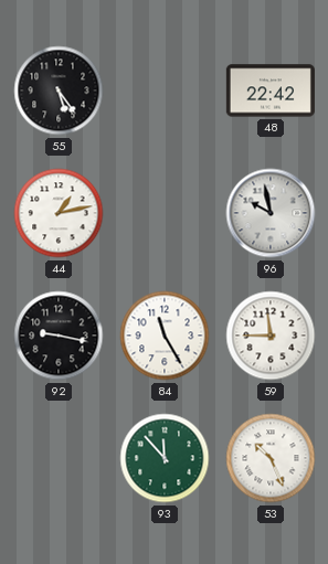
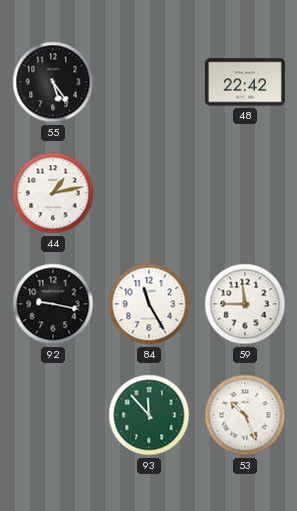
96: 9:58 -> none (271, 213)
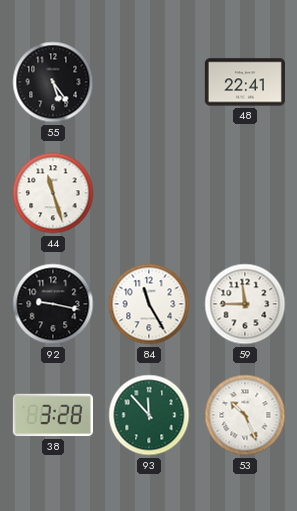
48: 22:42 -> 22:41 (245, 82)
44: 1:13 -> 11:27 (53, 193)
38: none -> 3:28 (53, 415)
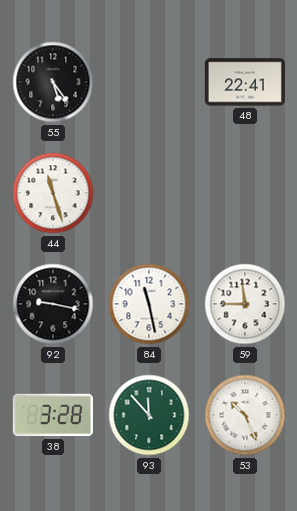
84: 11:25 -> 11:28 (149, 304)
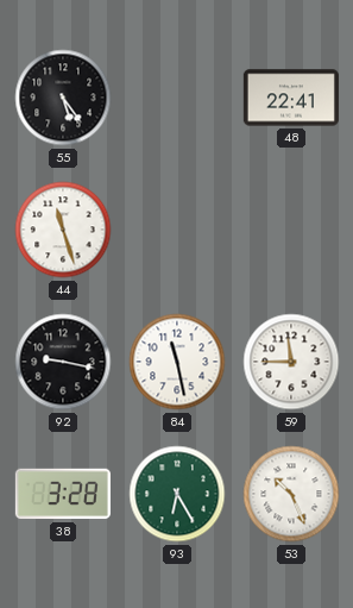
93: 11:53 -> 6:25 (177, 494)
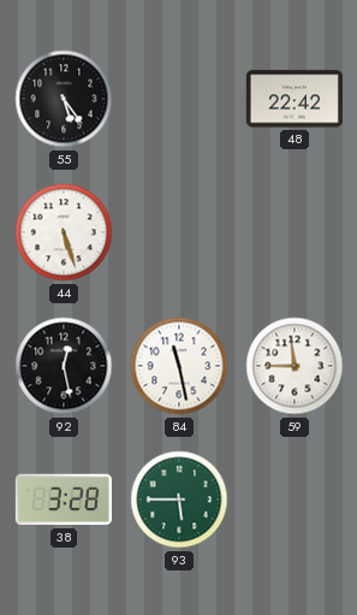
48: 22:41 -> 22:42 (294, 99)
44: 11:27 -> 5:27 (64, 232)
92: 9:17 -> 12:28 (64, 366)
93: 6:25 -> 5:45 (179, 499)
53: 10:26 -> none (291, 494)
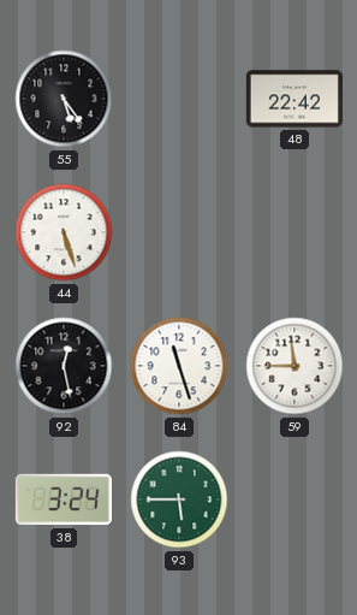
84: 11:28 -> 11:27 (179, 366)
38: 3:28 -> 3:24 (64, 499)
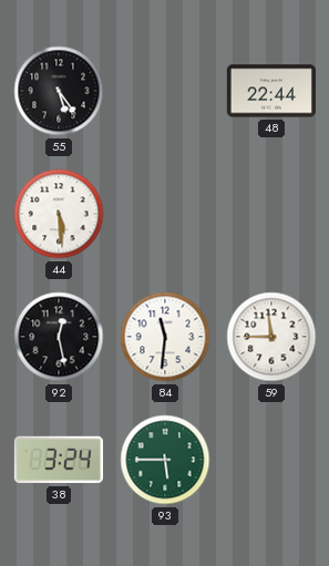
48: 22:42 -> 22:44 (271, 91)
44: 5:27 -> 5:29 (59, 214)
84: 11:27 -> 11:31 (165, 337)
